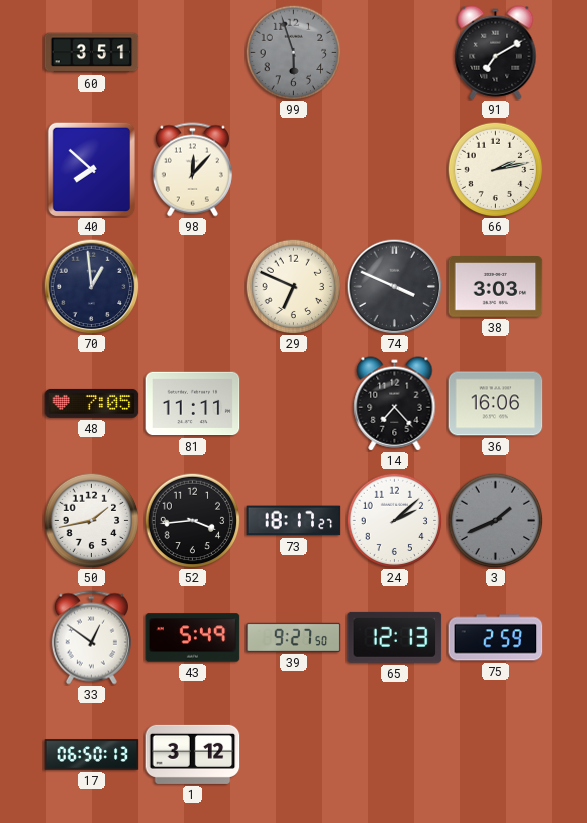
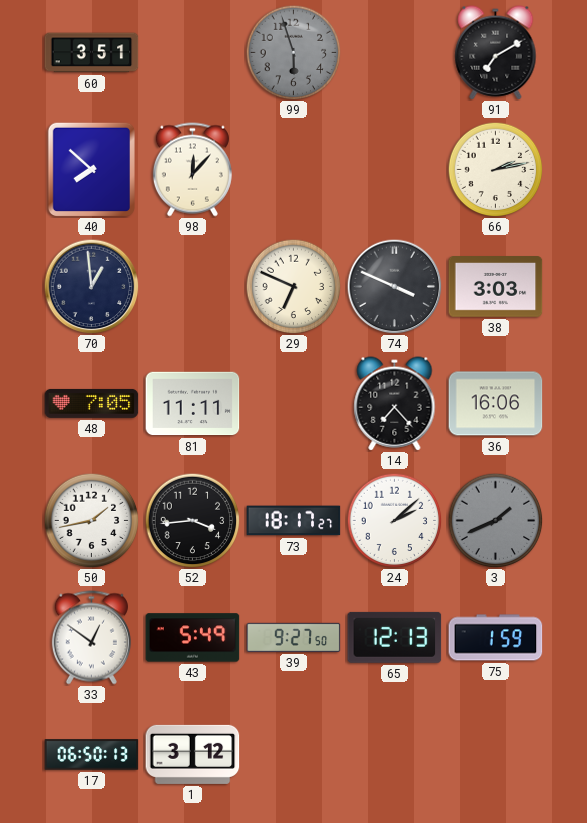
75: 2:59 -> 1:59 (496, 638)
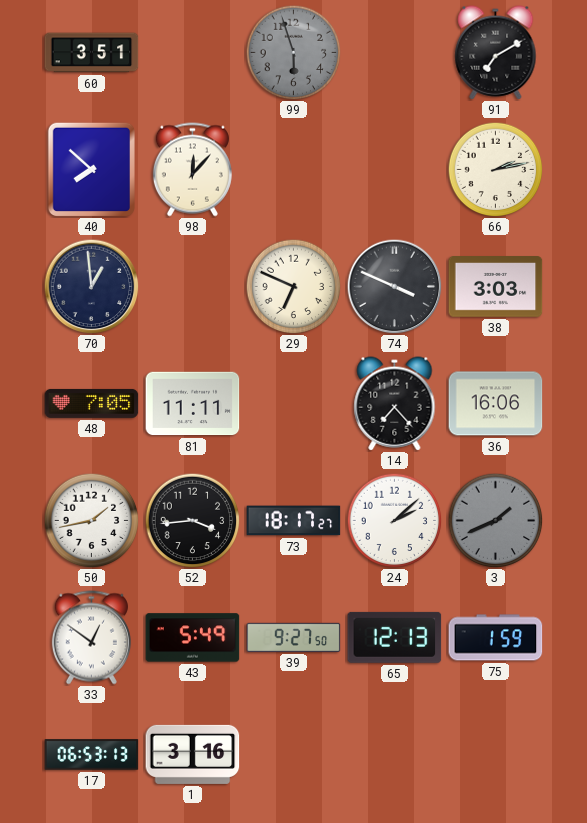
17: 06:50 -> 06:53 (92, 755)
1: 3:12 -> 3:16 (193, 754)
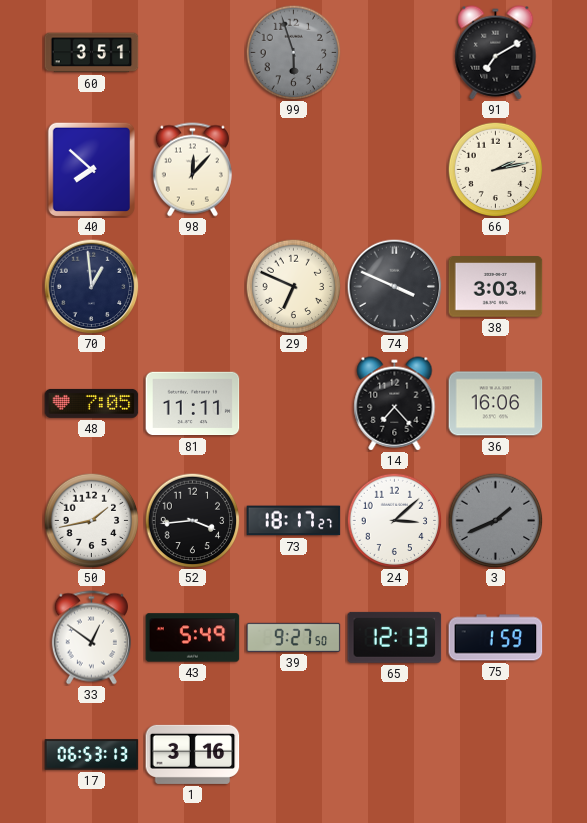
24: 2:08 -> 3:08 (394, 520)
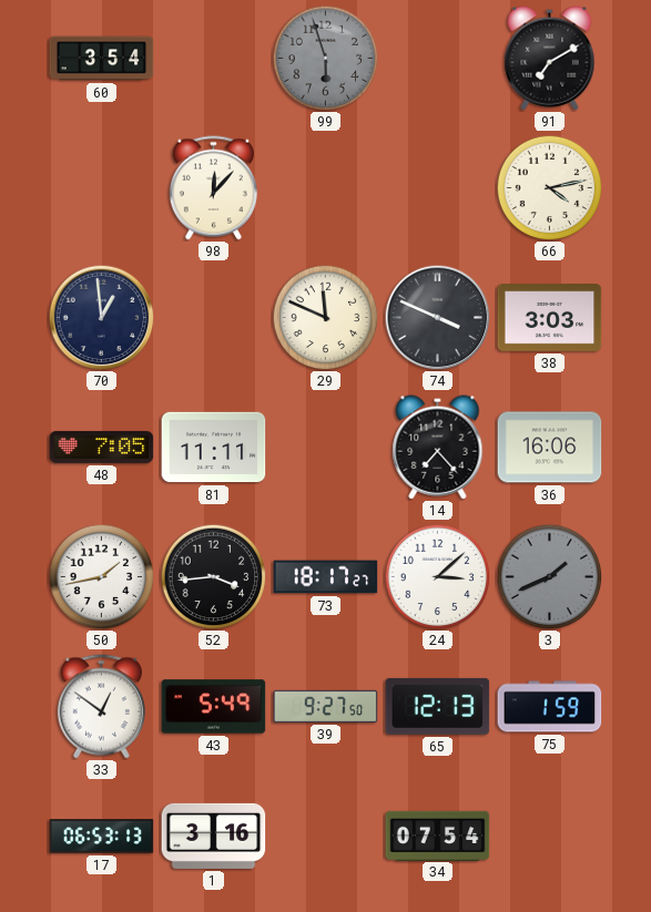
60: 3:51 -> 3:54 (102, 59)
40: 7:52 -> none (91, 169)
66: 2:13 -> 4:13 (549, 187)
29: 6:49 -> 11:49 (325, 317)
34: none -> 07:54 (438, 836)
